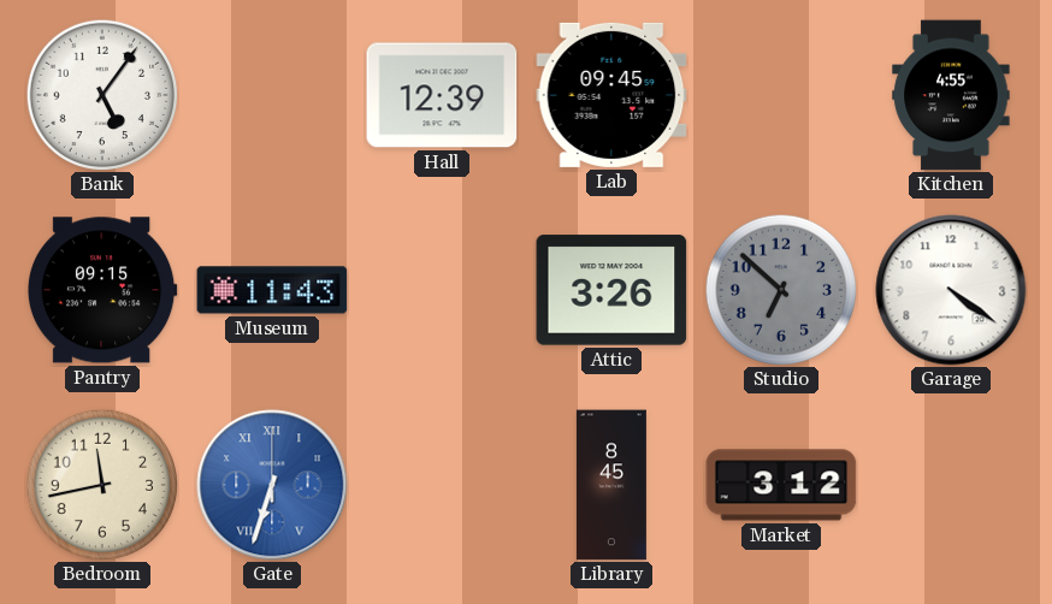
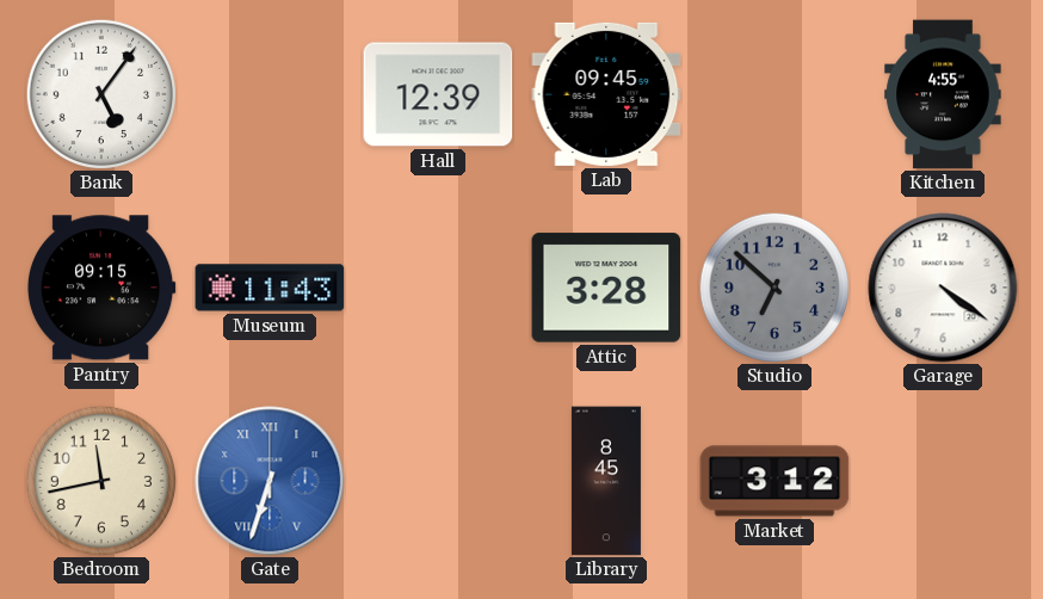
Attic: 3:26 -> 3:28 (606, 288)
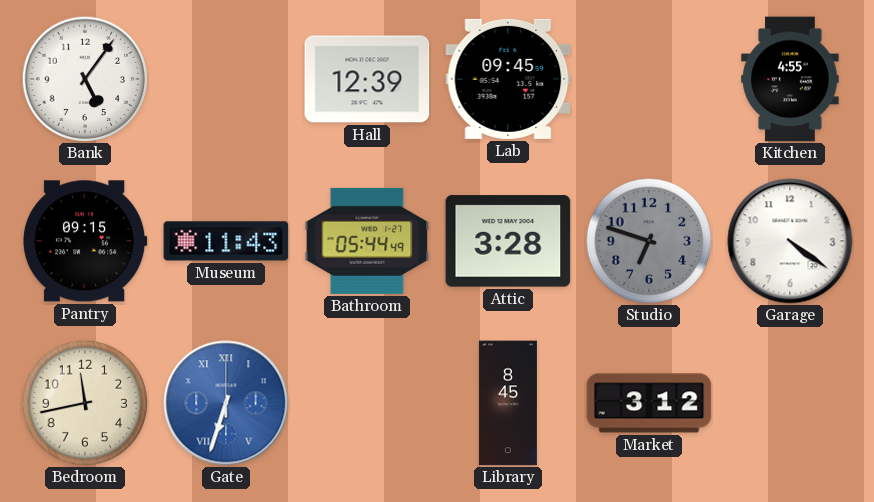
Bathroom: none -> 05:44 (367, 241)
Studio: 6:52 -> 6:48 (649, 241)
